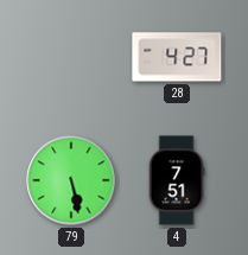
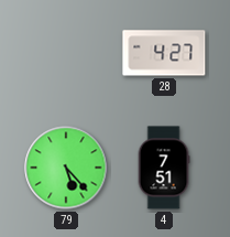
79: 5:28 -> 5:23 (66, 168)
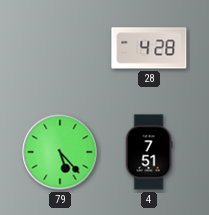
28: 4:27 -> 4:28 (149, 48)
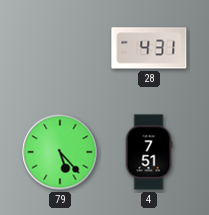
28: 4:28 -> 4:31 (149, 48)
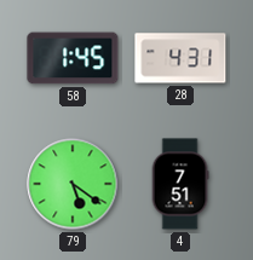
58: none -> 1:45 (73, 58)
79: 5:23 -> 5:21 (73, 184)
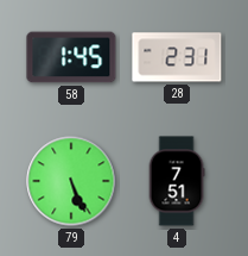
28: 4:31 -> 2:31 (177, 57)
79: 5:21 -> 5:26 (71, 181)
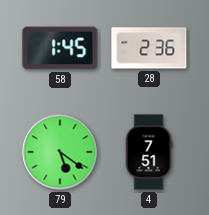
28: 2:31 -> 2:36 (149, 48)
79: 5:26 -> 5:21 (60, 152)
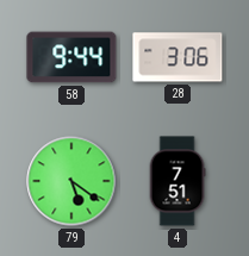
58: 1:45 -> 9:44 (71, 57)
28: 2:36 -> 3:06 (178, 57)
